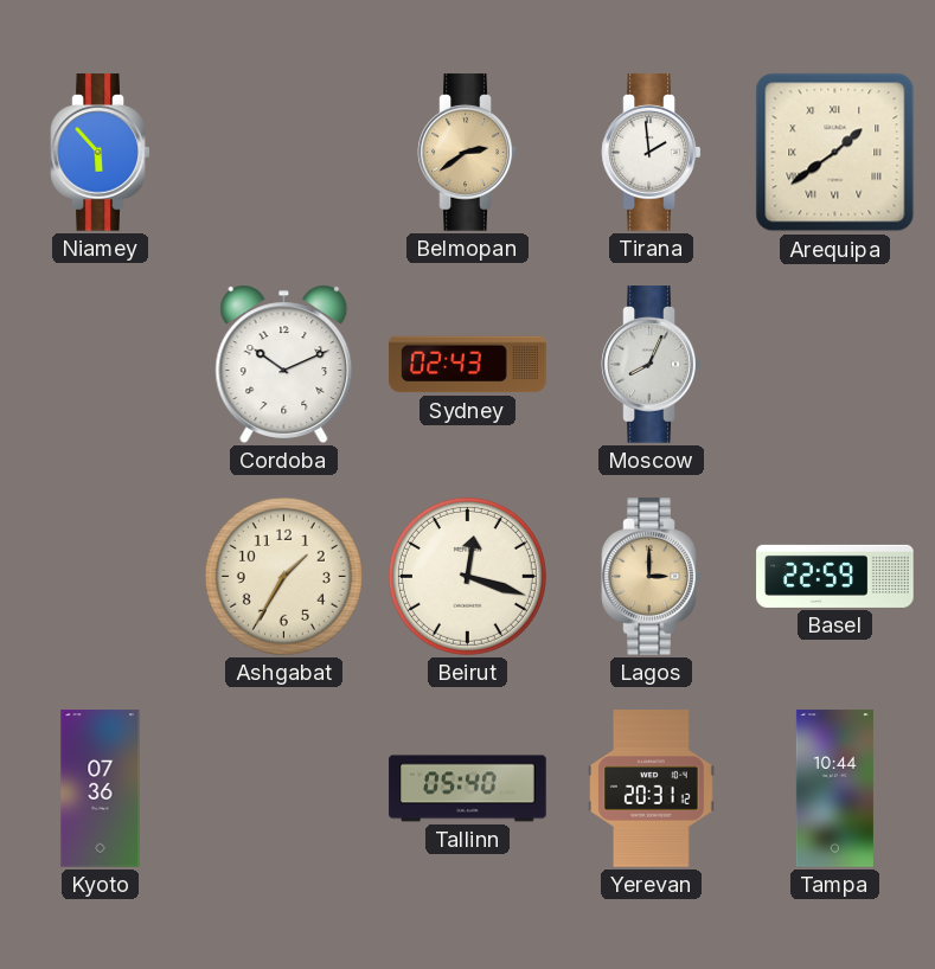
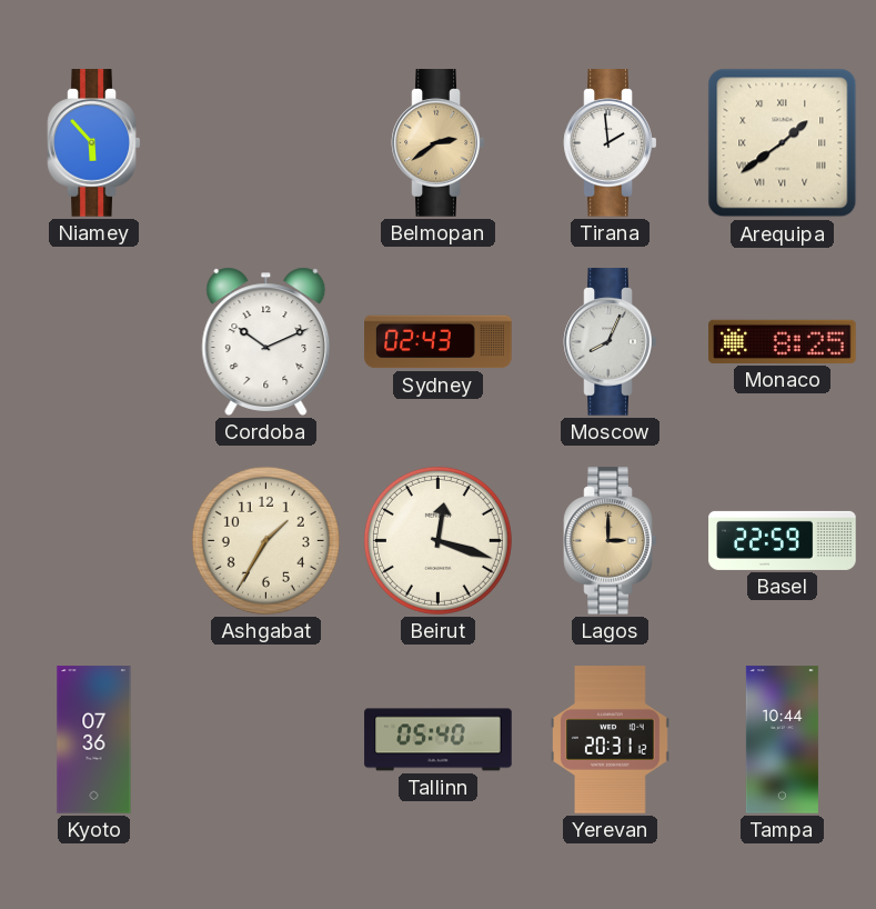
Monaco: none -> 8:25 (783, 341)
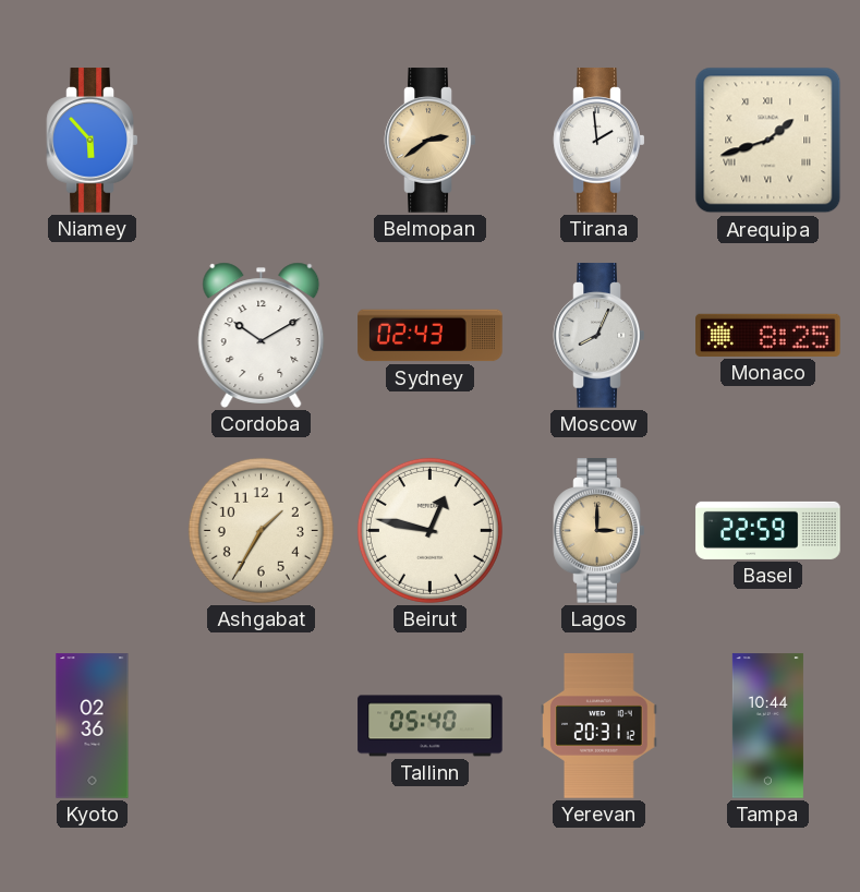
Arequipa: 1:39 -> 1:42 (768, 141)
Cordoba: 10:11 -> 10:10 (262, 335)
Beirut: 12:18 -> 12:47 (429, 530)
Kyoto: 07:36 -> 02:36 (93, 726)
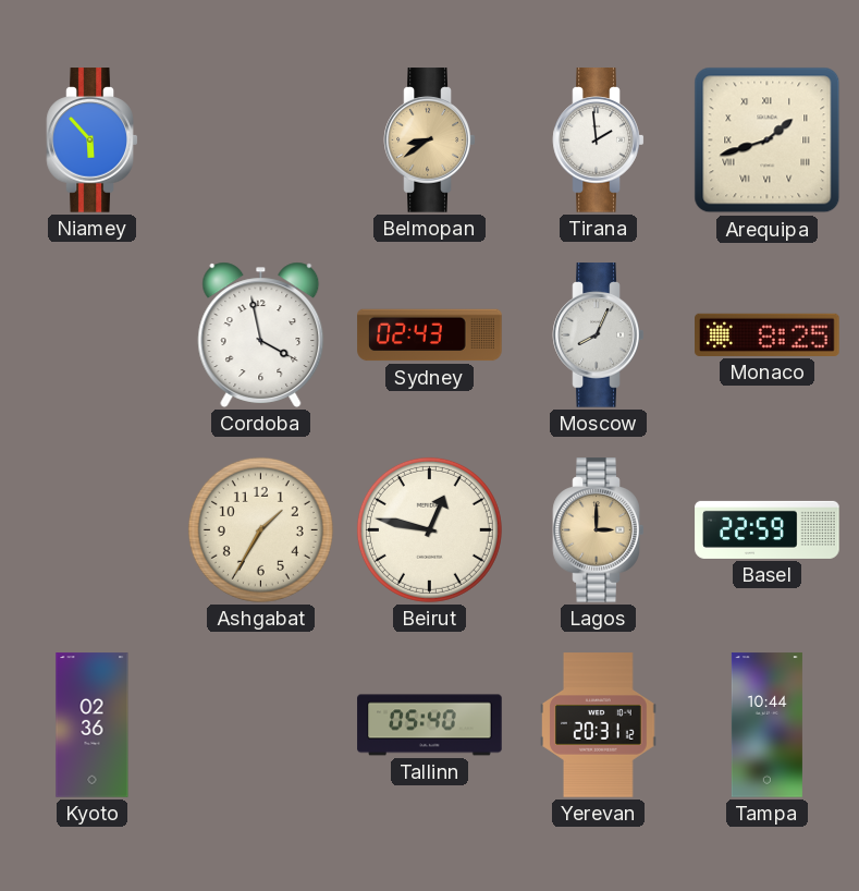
Belmopan: 2:39 -> 8:39 (430, 141)
Cordoba: 10:10 -> 3:58 (261, 334)
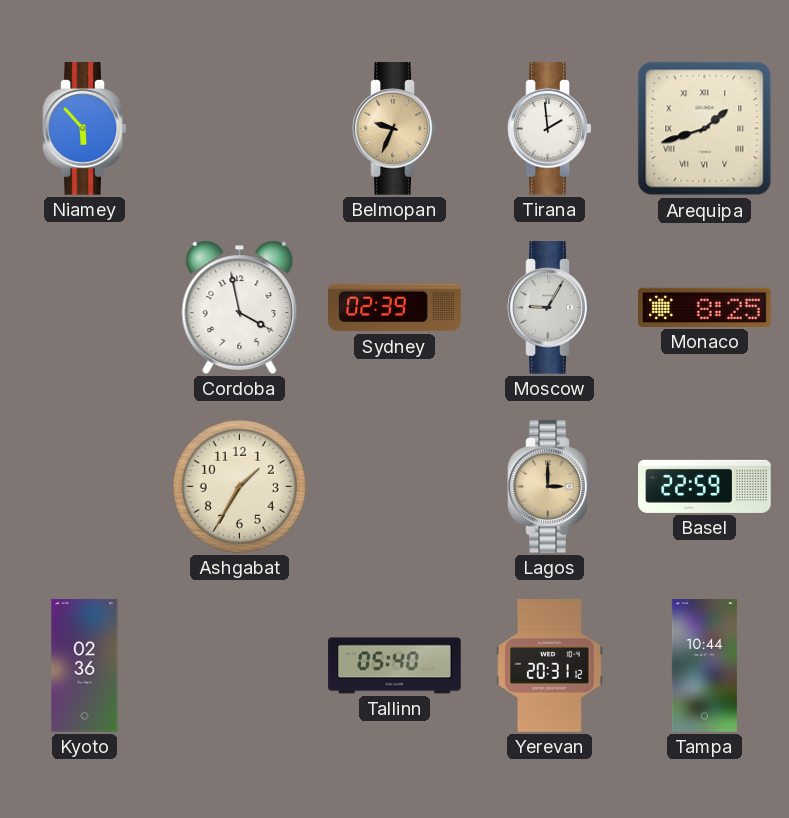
Belmopan: 8:39 -> 9:34 (395, 129)
Sydney: 02:43 -> 02:39 (395, 308)
Moscow: 8:04 -> 9:05 (550, 308)
Beirut: 12:47 -> none (429, 529)
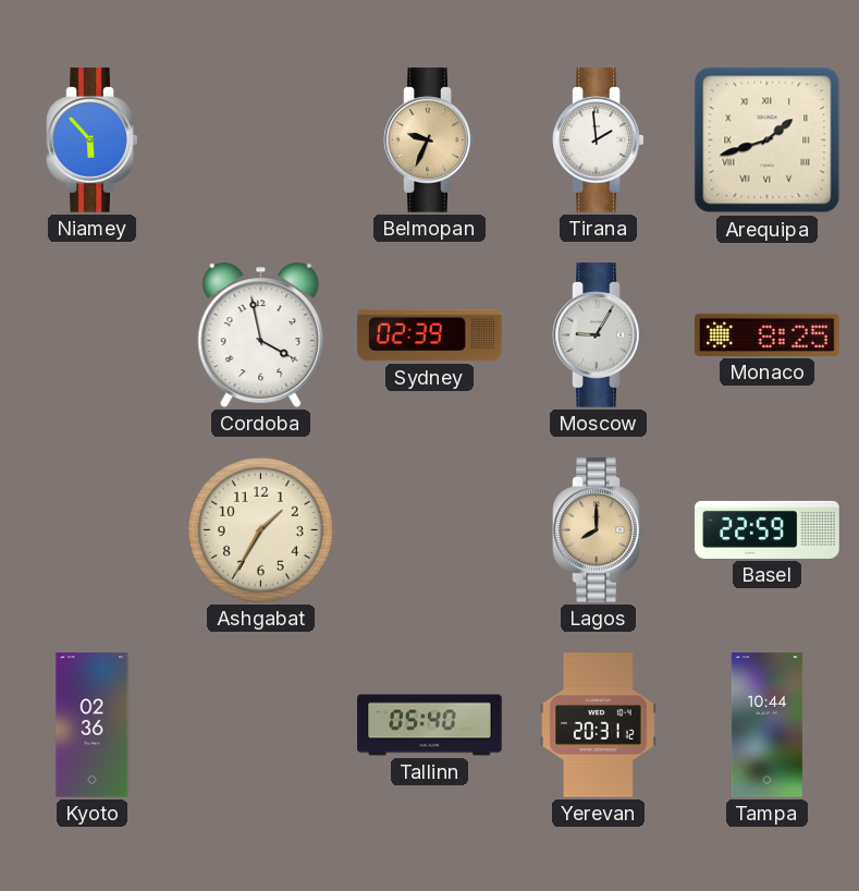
Lagos: 3:00 -> 8:00 (599, 530)
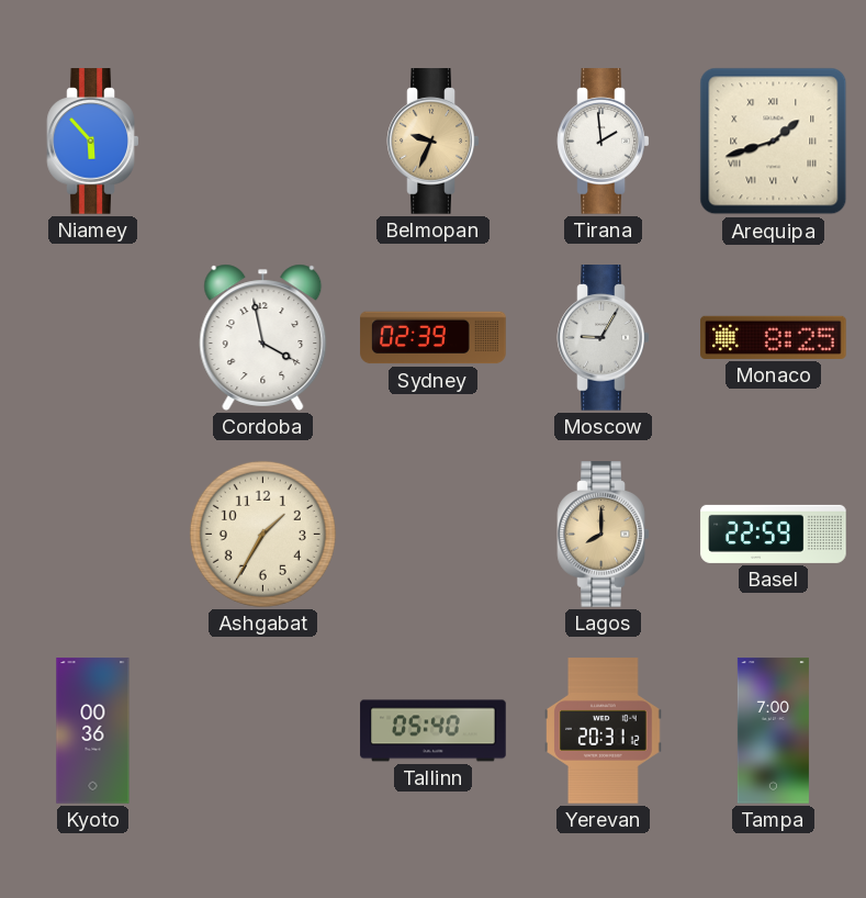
Kyoto: 02:36 -> 00:36 (93, 731)
Tampa: 10:44 -> 7:00 (773, 731)
